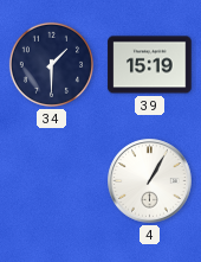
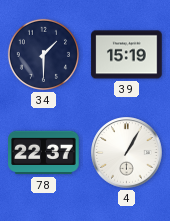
78: none -> 22:37 (44, 153)
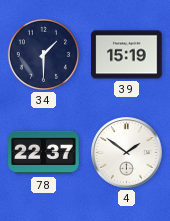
4: 1:05 -> 1:51 (127, 153)
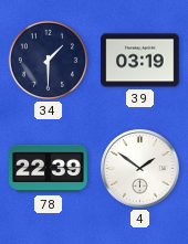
39: 15:19 -> 03:19 (140, 61)
78: 22:37 -> 22:39 (49, 169)
